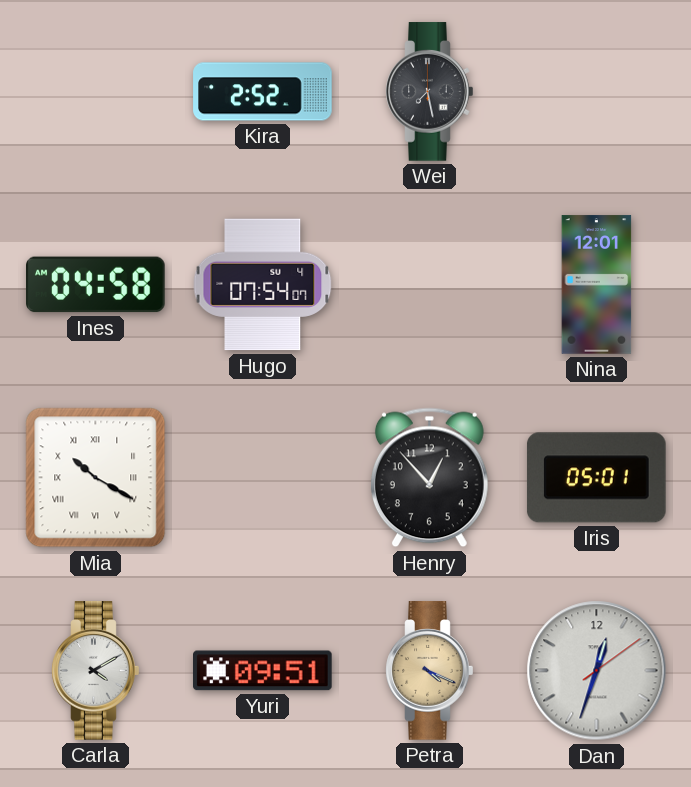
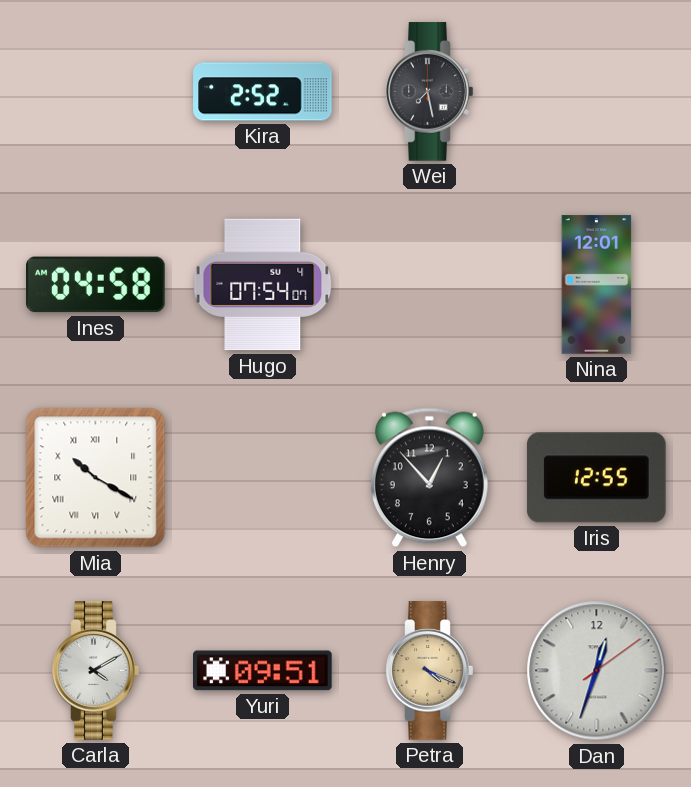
Iris: 05:01 -> 12:55 (596, 478)
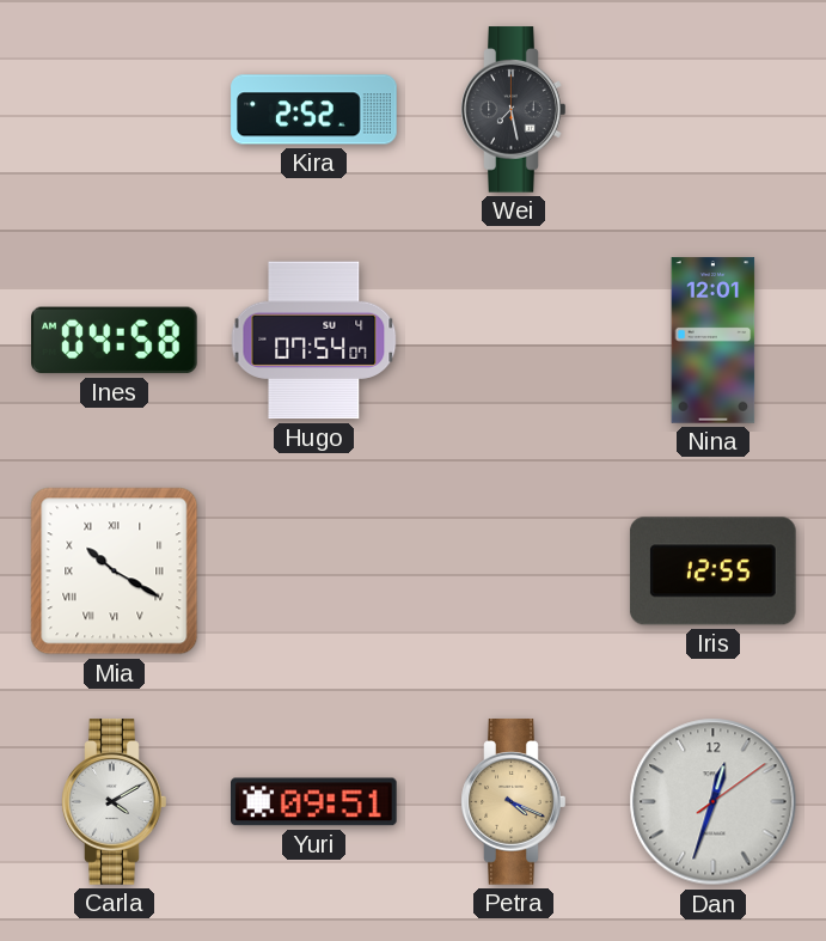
Henry: 12:53 -> none (429, 478)
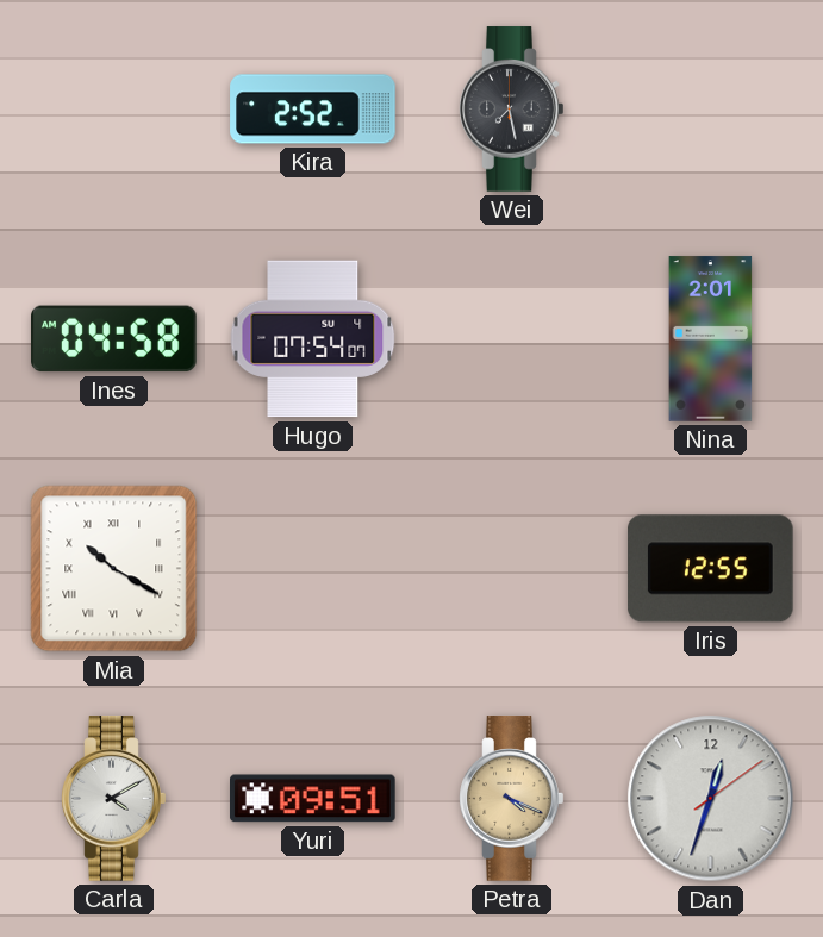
Nina: 12:01 -> 2:01 (711, 339)
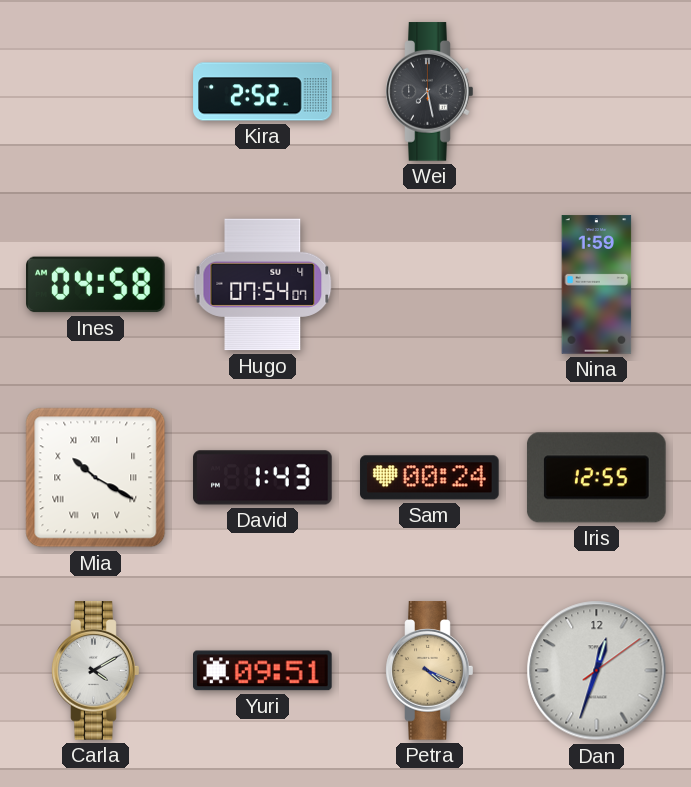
Nina: 2:01 -> 1:59 (597, 285)
David: none -> 1:43 (263, 478)
Sam: none -> 00:24 (430, 478)
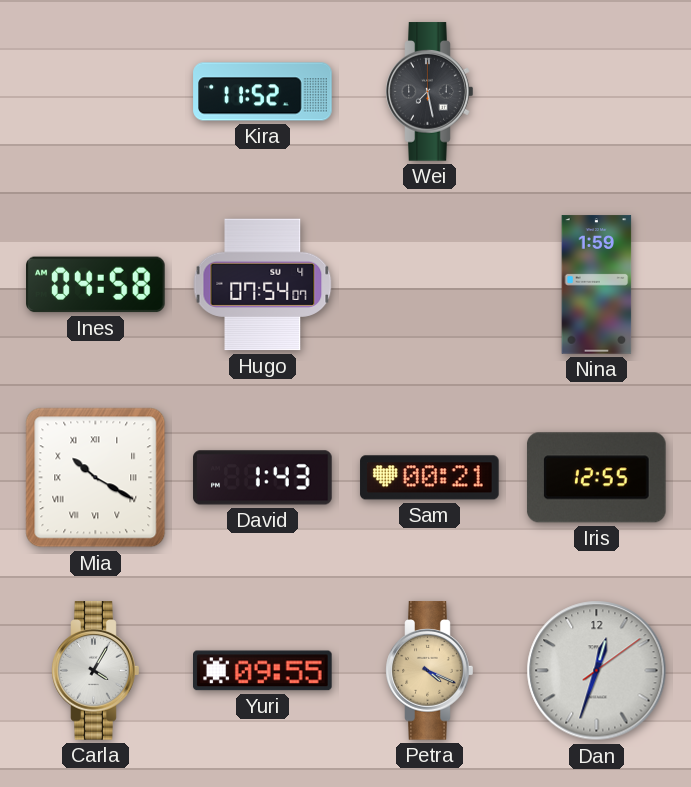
Kira: 2:52 -> 11:52 (263, 92)
Sam: 00:24 -> 00:21 (430, 478)
Carla: 4:10 -> 4:05 (96, 671)
Yuri: 09:51 -> 09:55 (263, 671)
